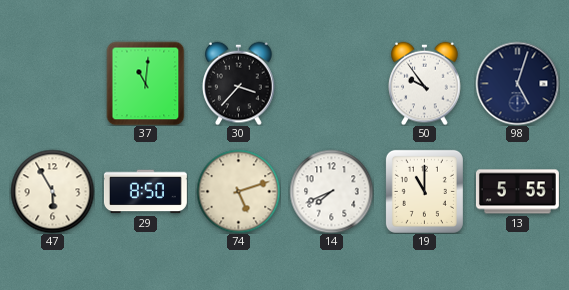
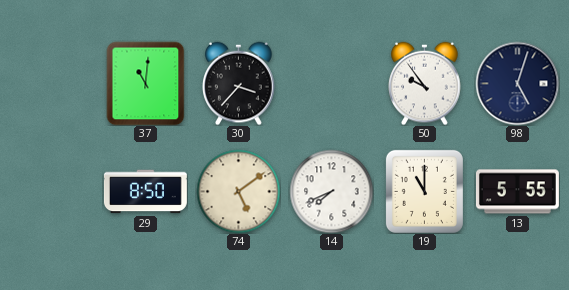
47: 5:55 -> none (52, 191)
74: 5:12 -> 5:09 (238, 191)
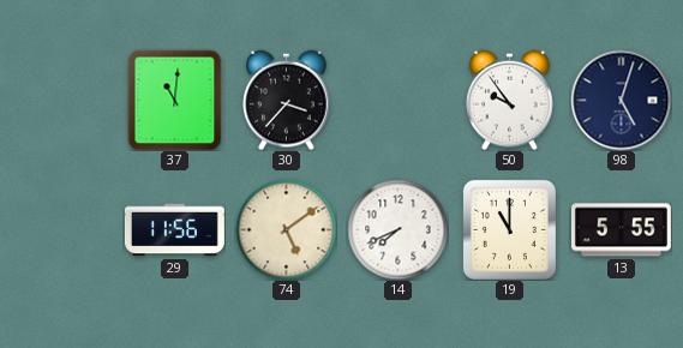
29: 8:50 -> 11:56 (174, 230)
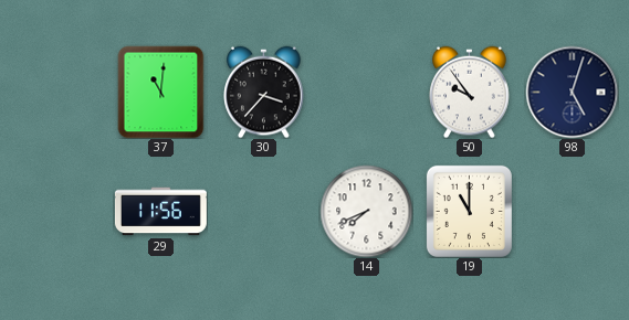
74: 5:09 -> none (286, 229)
13: 5:55 -> none (621, 230)
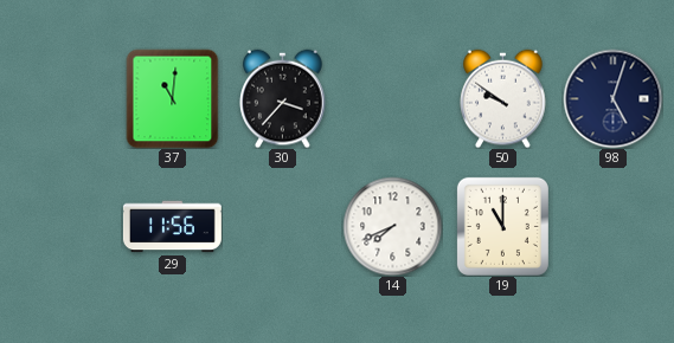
50: 9:54 -> 9:51 (503, 98)
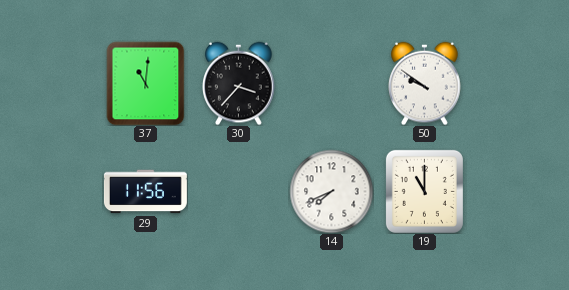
98: 5:03 -> none (612, 98)
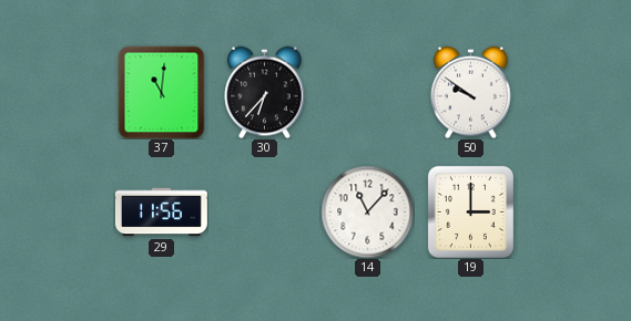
30: 3:37 -> 6:37 (265, 92)
14: 7:41 -> 11:07 (367, 211)
19: 11:00 -> 3:00 (470, 211)
